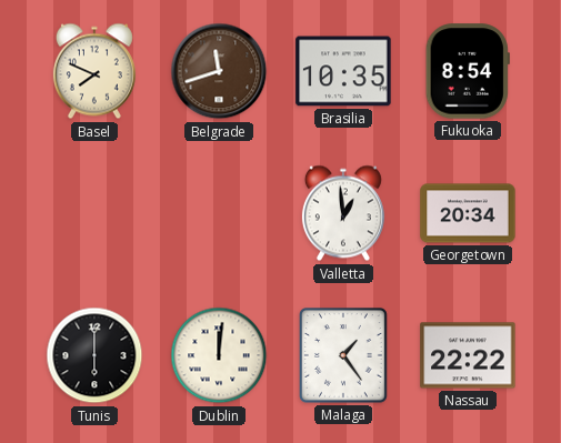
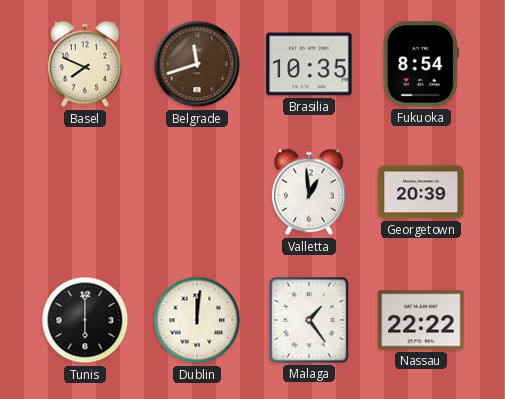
Georgetown: 20:34 -> 20:39 (421, 192)
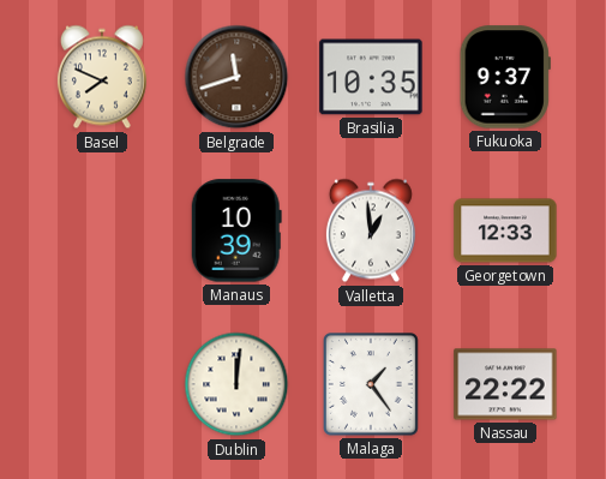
Fukuoka: 8:54 -> 9:37 (505, 77)
Manaus: none -> 10:39 (236, 230)
Georgetown: 20:39 -> 12:33 (505, 230)
Tunis: 6:00 -> none (85, 320)
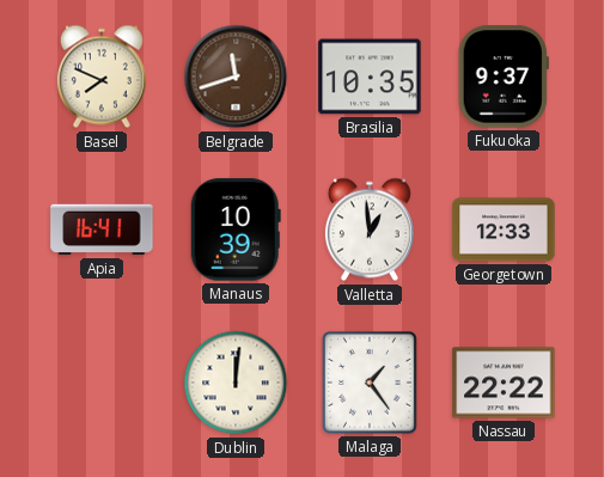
Apia: none -> 16:41 (102, 230)
